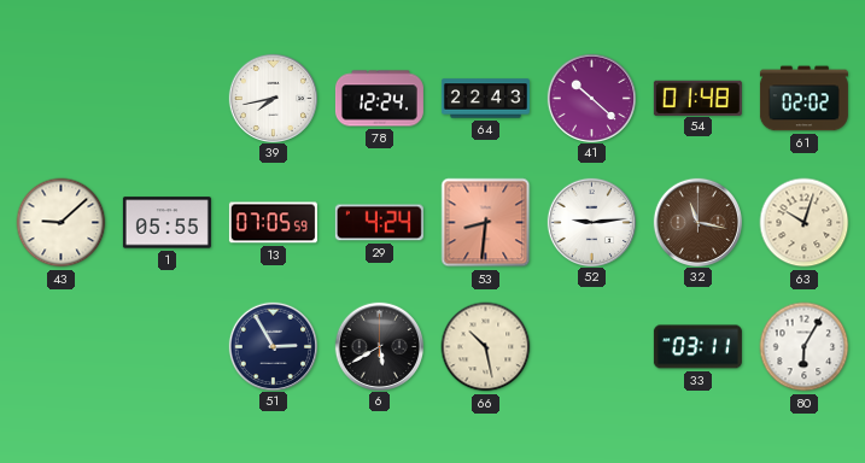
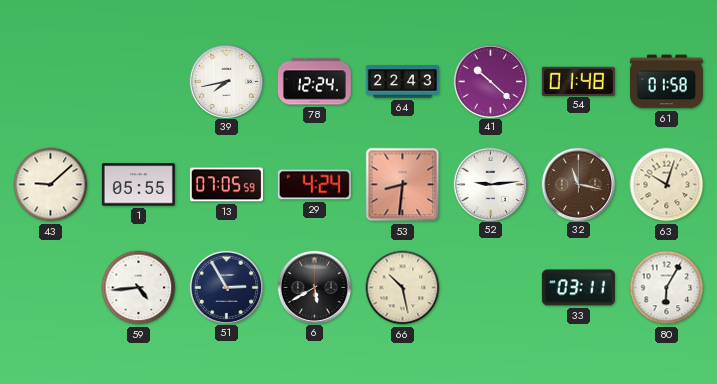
61: 02:02 -> 01:58 (666, 82)
59: none -> 4:44 (139, 288)
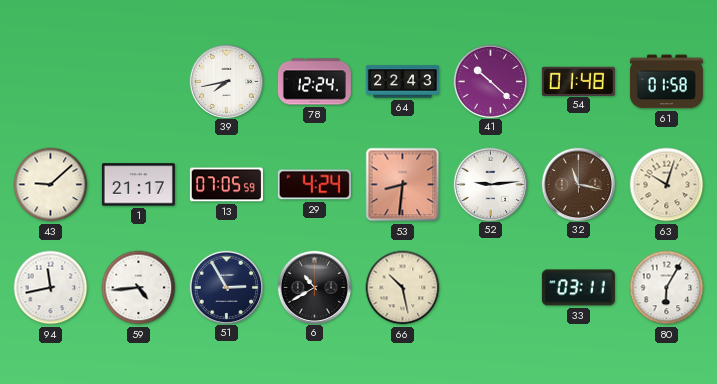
1: 05:55 -> 21:17 (138, 185)
94: none -> 11:43 (51, 288)
6: 5:40 -> 10:40 (314, 287)
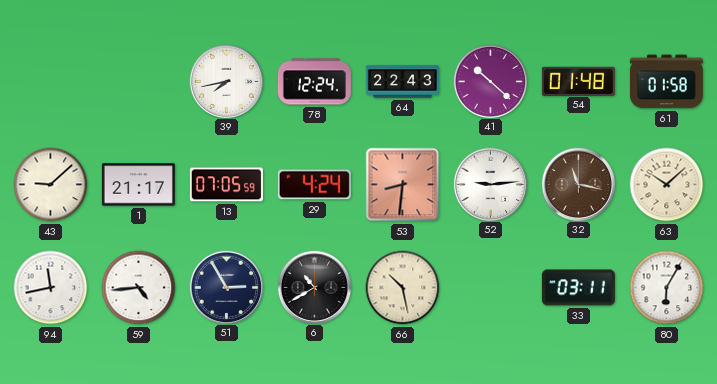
63: 10:03 -> 10:08 (667, 185)
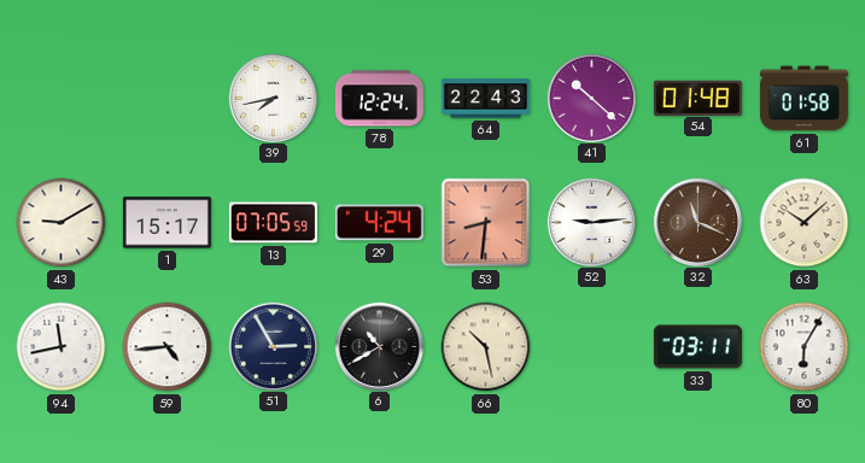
43: 9:08 -> 9:10 (62, 223)
1: 21:17 -> 15:17 (166, 223)
32: 11:17 -> 11:19 (697, 222)
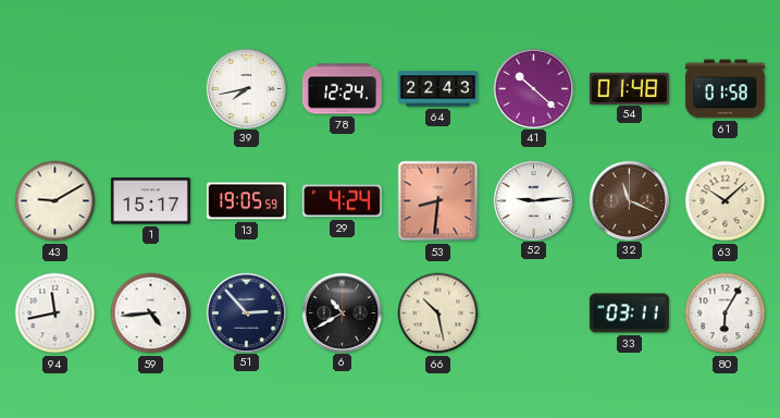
13: 07:05 -> 19:05 (246, 201)
51: 2:55 -> 2:53 (246, 312)
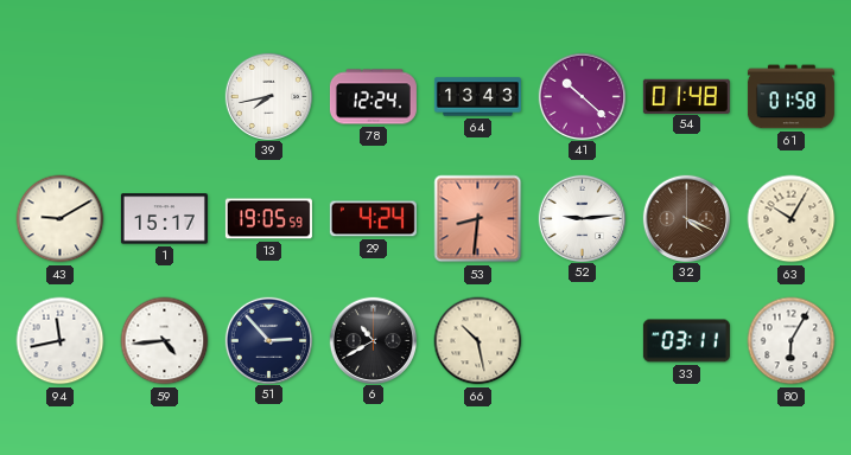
64: 22:43 -> 13:43 (477, 97)
32: 11:19 -> 4:19 (686, 218)
63: 10:08 -> 10:05 (792, 219)
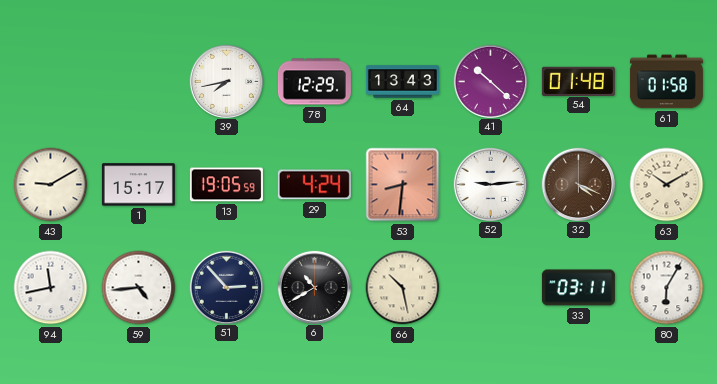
78: 12:24 -> 12:29 (314, 82)
63: 10:05 -> 10:10 (667, 185)
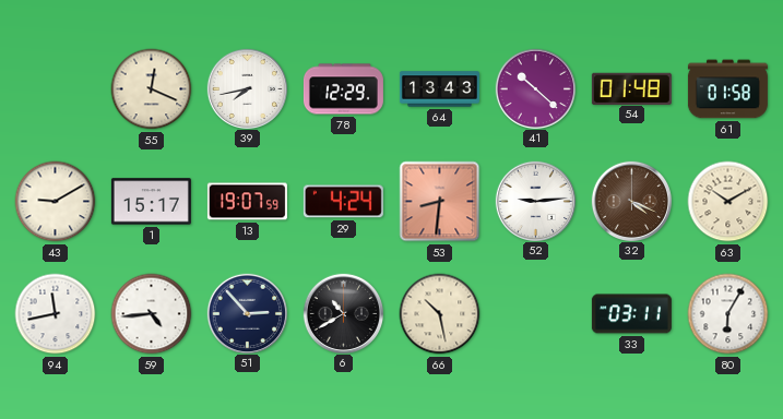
55: none -> 12:19 (152, 89)
13: 19:05 -> 19:07 (247, 202)
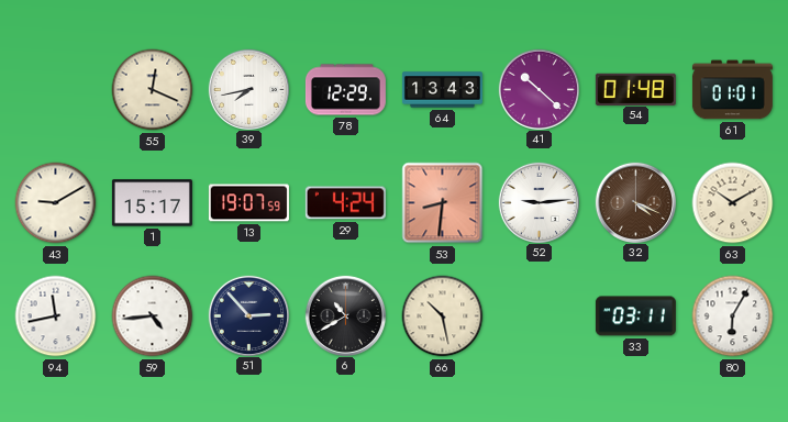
61: 01:58 -> 01:01 (732, 90)
